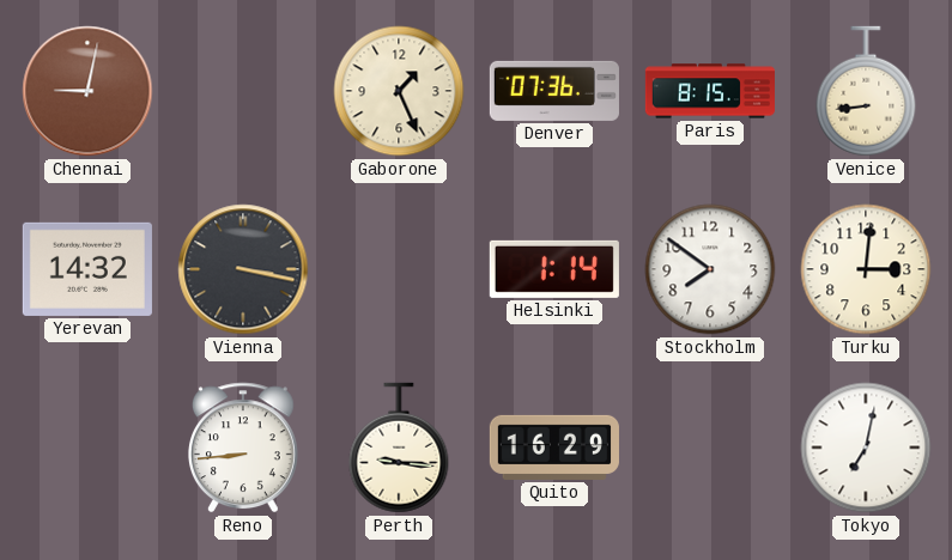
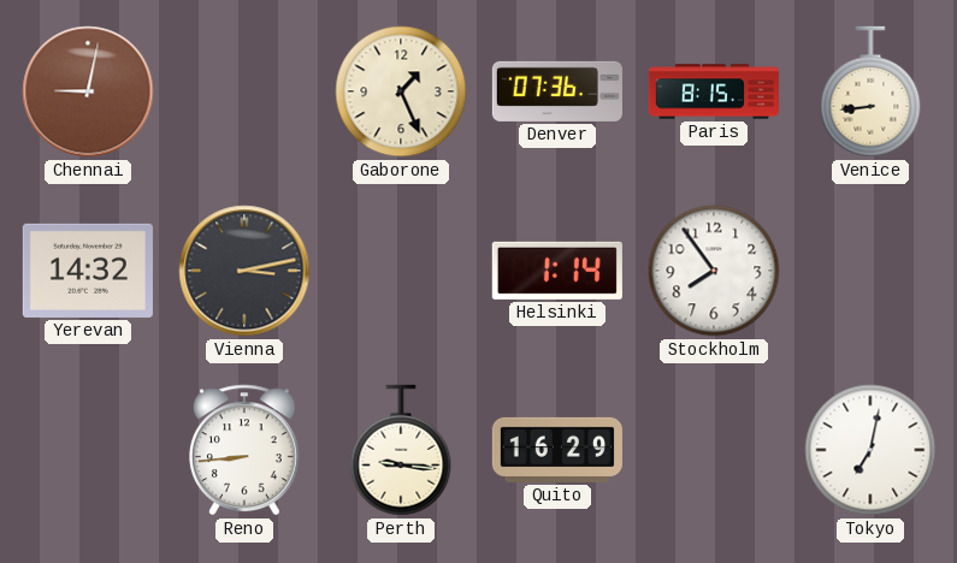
Vienna: 3:17 -> 3:13 (244, 271)
Stockholm: 7:51 -> 7:54 (714, 271)
Turku: 3:01 -> none (866, 269)
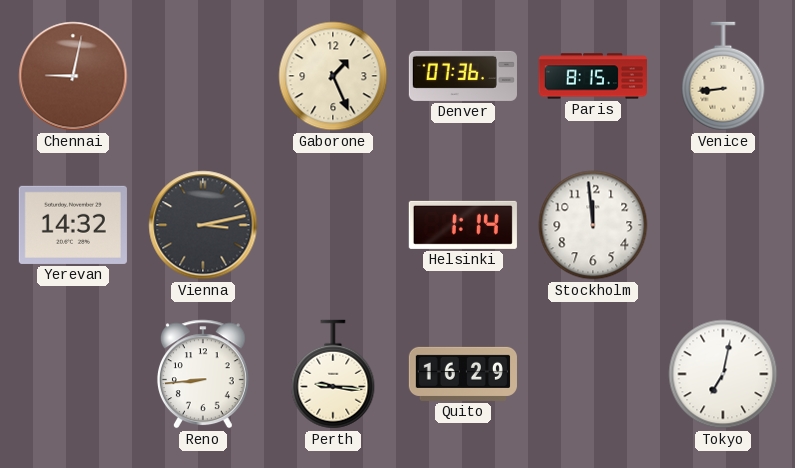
Stockholm: 7:54 -> 11:59 (593, 225)
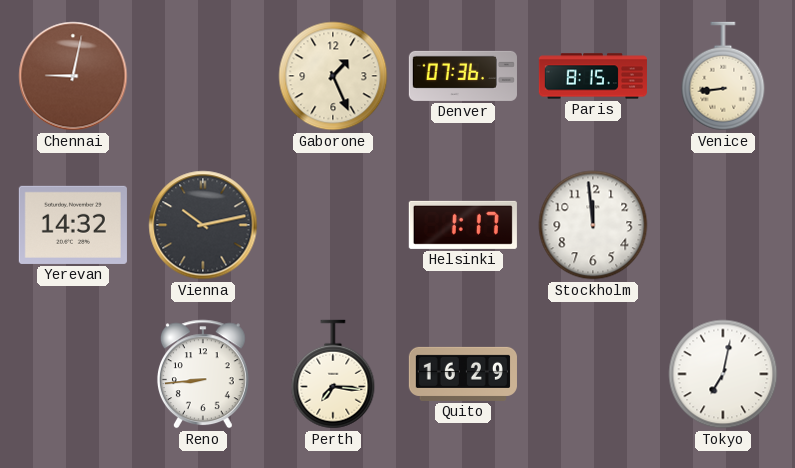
Vienna: 3:13 -> 10:13 (203, 225)
Helsinki: 1:14 -> 1:17 (463, 225)
Perth: 9:16 -> 7:16 (333, 374)
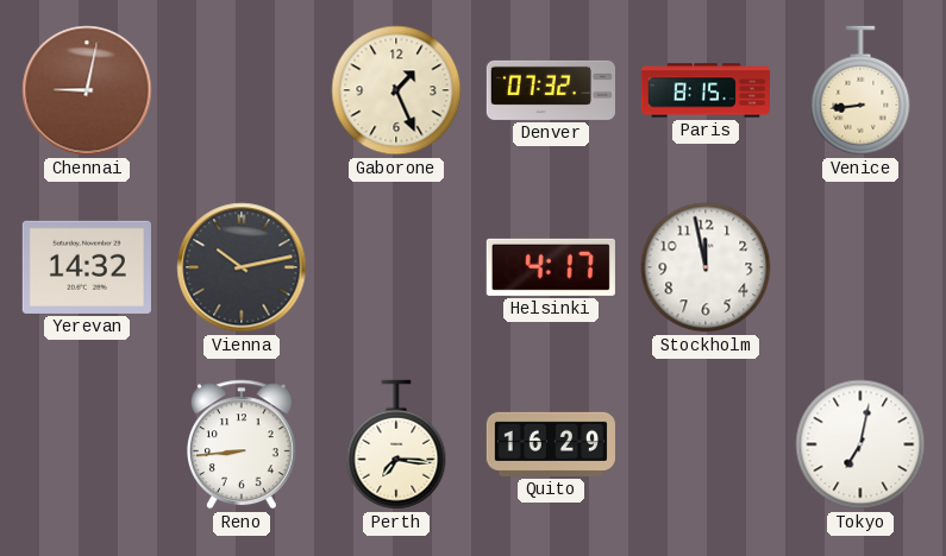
Denver: 07:36 -> 07:32 (551, 90)
Helsinki: 1:17 -> 4:17 (551, 267)
Stockholm: 11:59 -> 11:58 (706, 267)
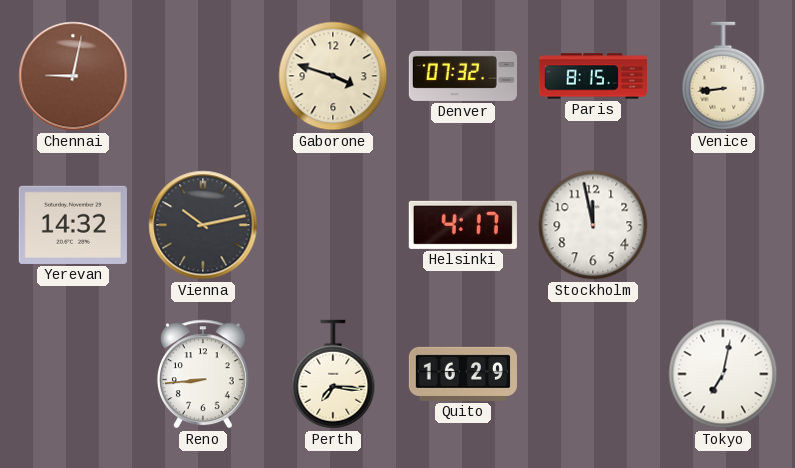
Gaborone: 1:26 -> 3:48 (333, 76)
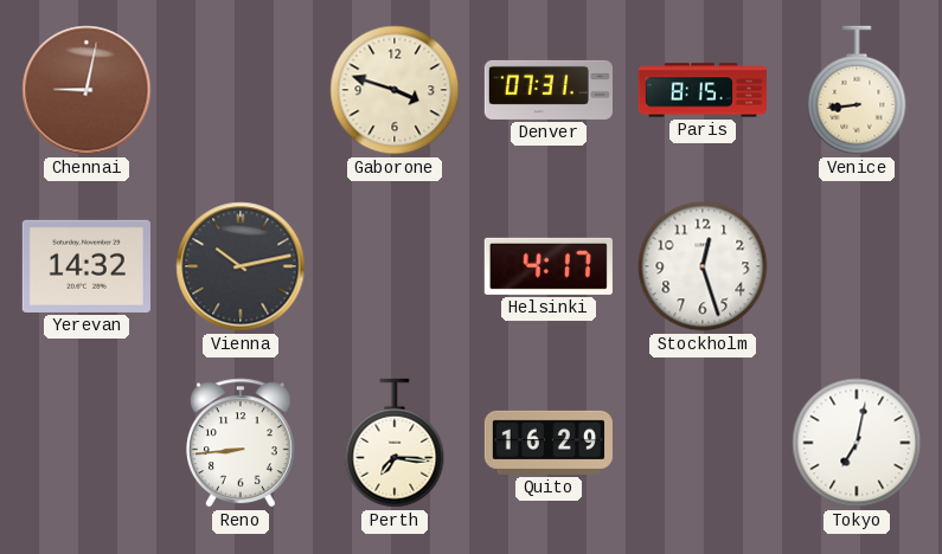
Denver: 07:32 -> 07:31 (549, 90)
Stockholm: 11:58 -> 12:27 (703, 266)
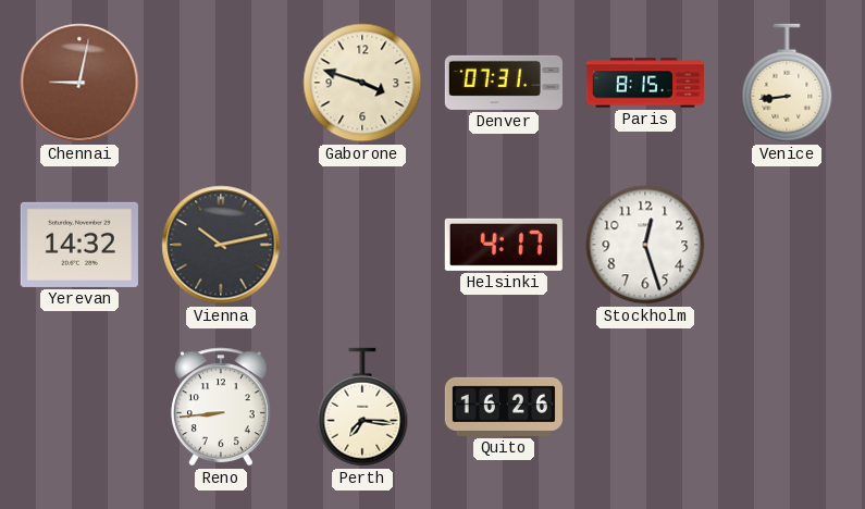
Quito: 16:29 -> 16:26 (504, 407)
Tokyo: 7:02 -> none (857, 443)
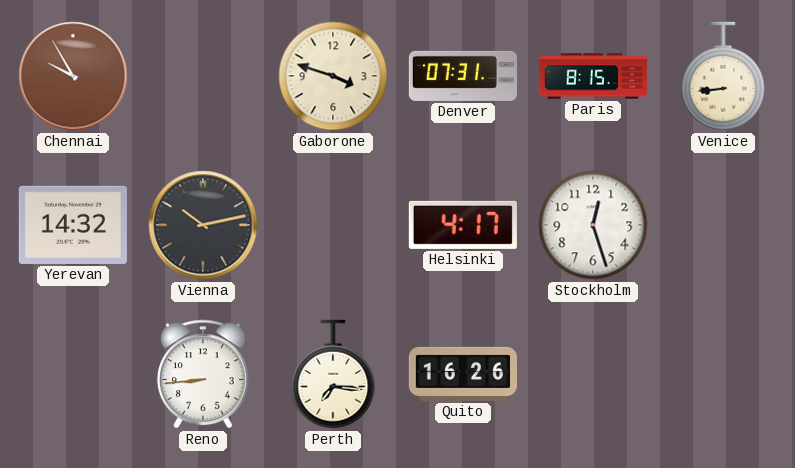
Chennai: 9:02 -> 9:55 (73, 76)
